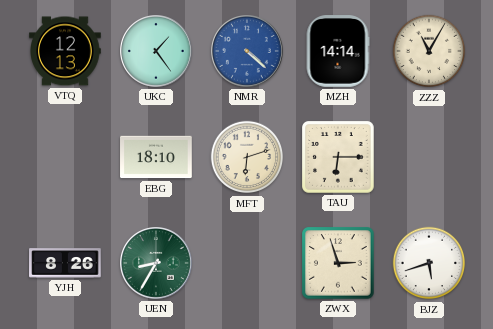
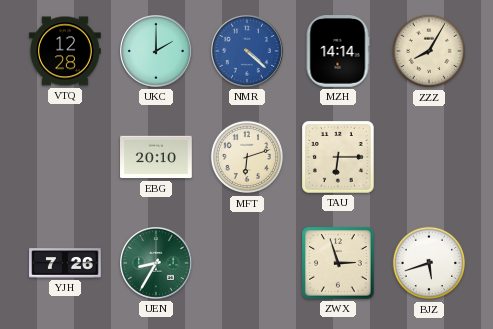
VTQ: 12:13 -> 12:28 (65, 51)
UKC: 1:24 -> 2:00 (157, 52)
ZZZ: 11:05 -> 8:05 (429, 51)
EBG: 18:10 -> 20:10 (156, 157)
YJH: 8:26 -> 7:26 (65, 263)
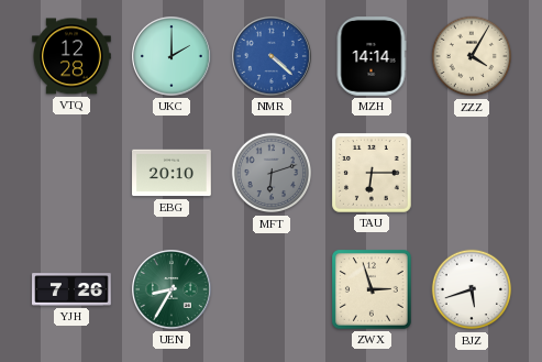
ZZZ: 8:05 -> 4:05 (472, 56)
MFT dial: cream -> grey (272, 173)
